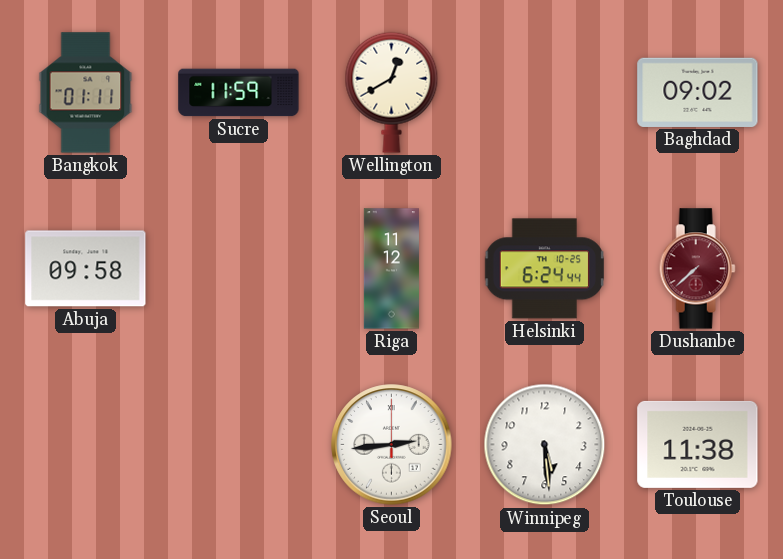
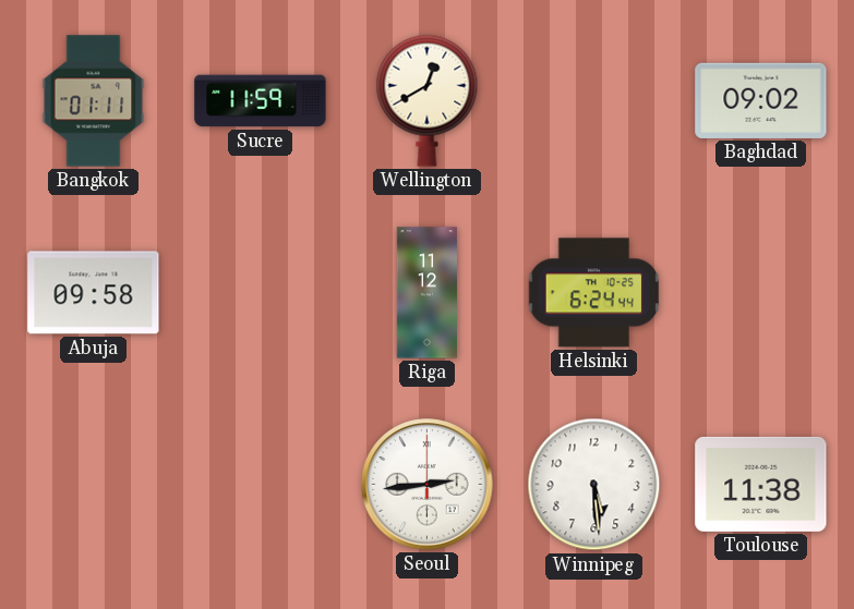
Dushanbe: 7:38 -> none (697, 269)
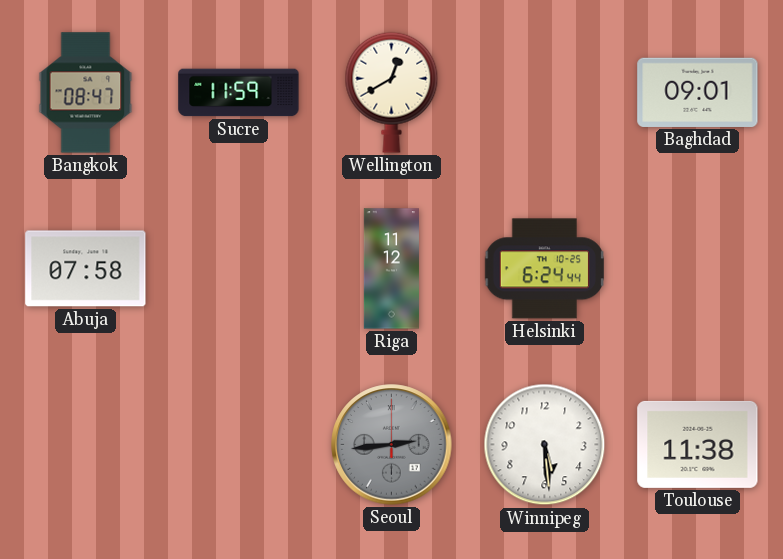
Bangkok: 01:11 -> 08:47 (86, 93)
Baghdad: 09:02 -> 09:01 (698, 92)
Abuja: 09:58 -> 07:58 (86, 269)
Seoul dial: white -> grey (392, 445)
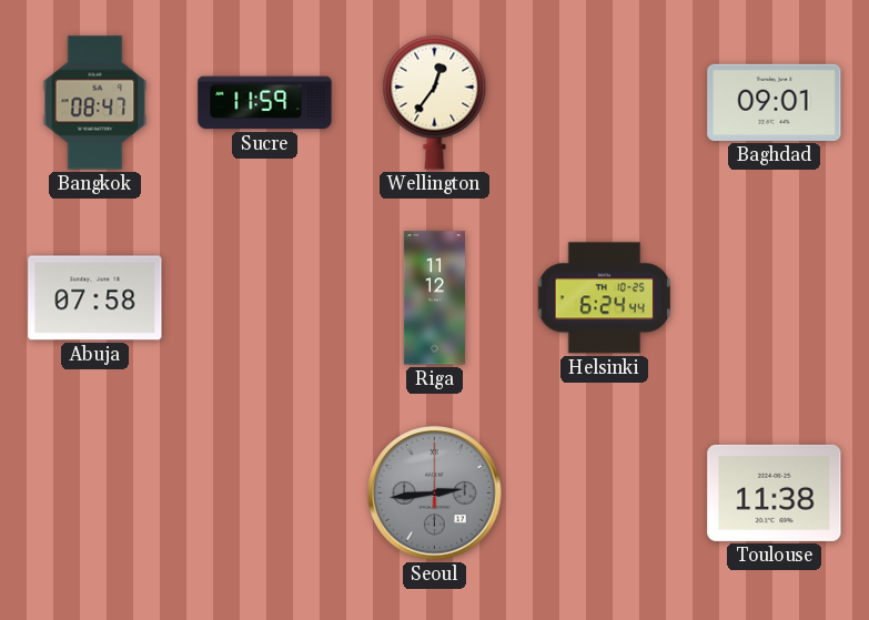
Wellington: 12:40 -> 12:36 (435, 102)
Winnipeg: 5:29 -> none (545, 445)
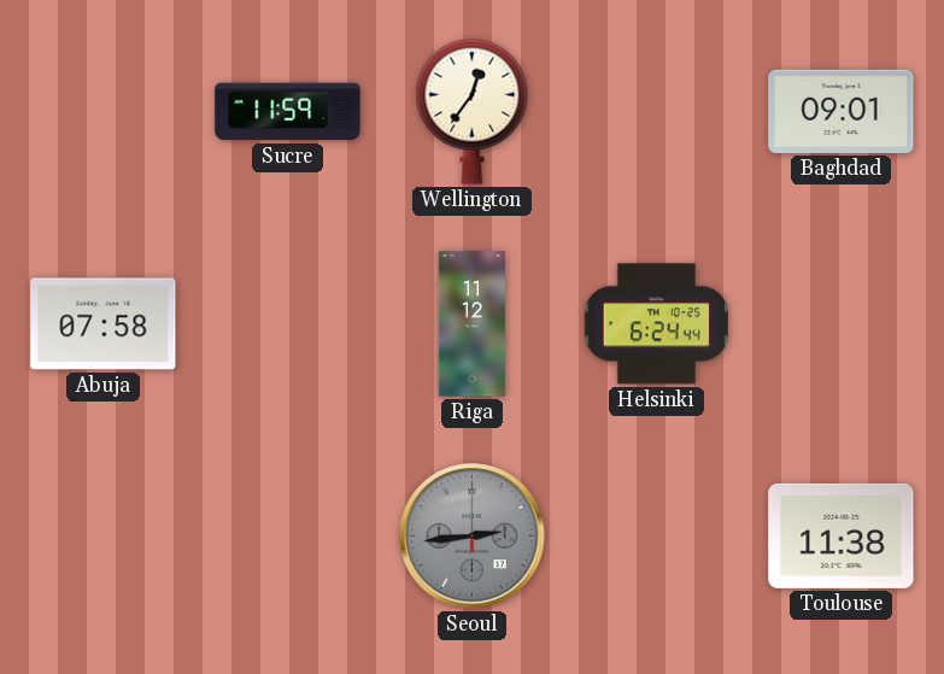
Bangkok: 08:47 -> none (95, 103)
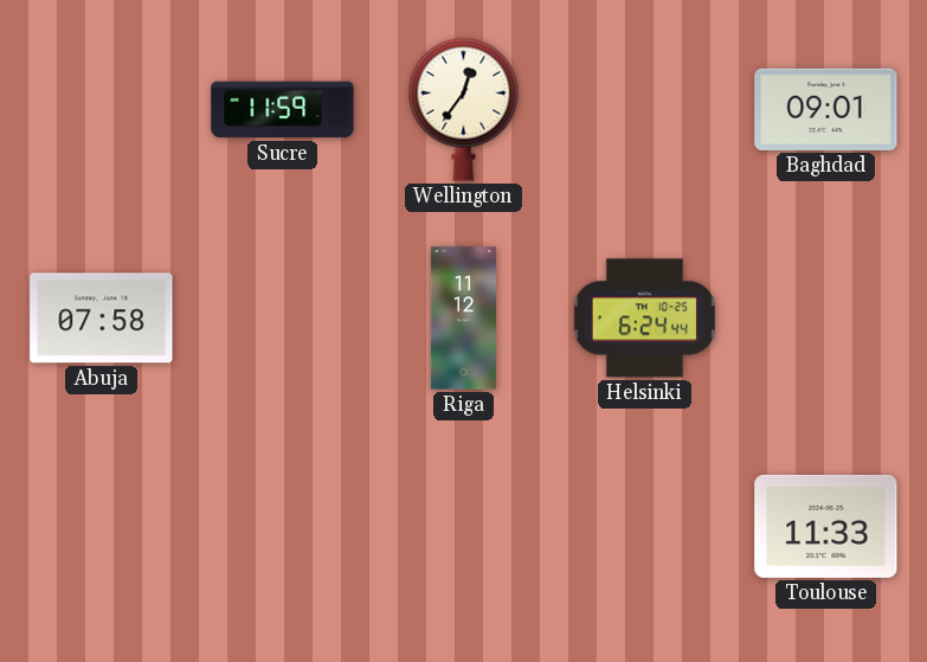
Seoul: 2:44 -> none (473, 537)
Toulouse: 11:38 -> 11:33 (826, 526)
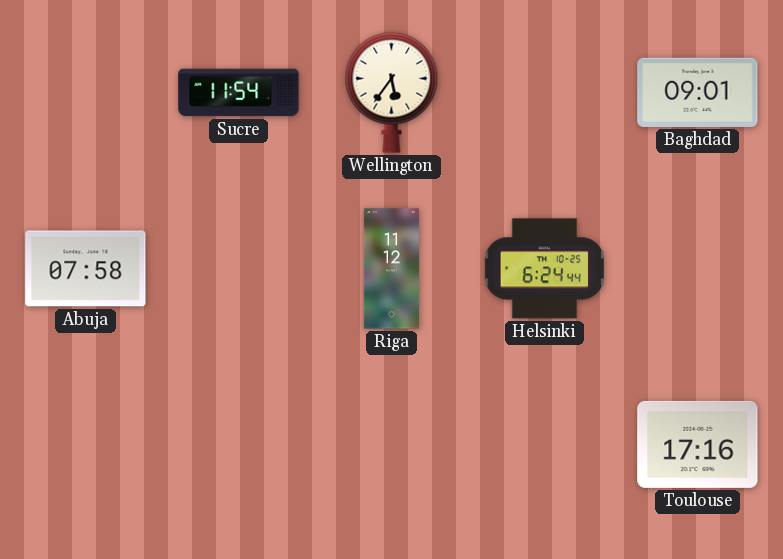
Sucre: 11:59 -> 11:54 (239, 93)
Wellington: 12:36 -> 5:36 (392, 92)
Toulouse: 11:33 -> 17:16 (698, 444)
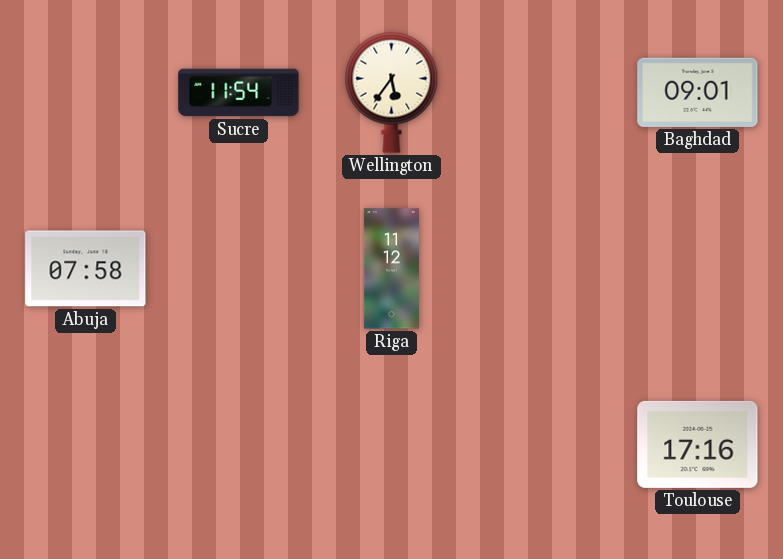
Helsinki: 6:24 -> none (544, 269)
